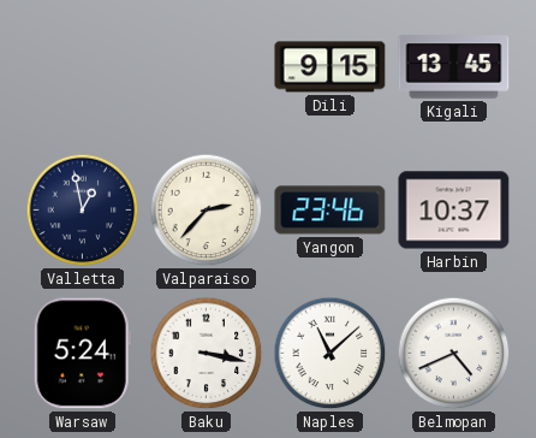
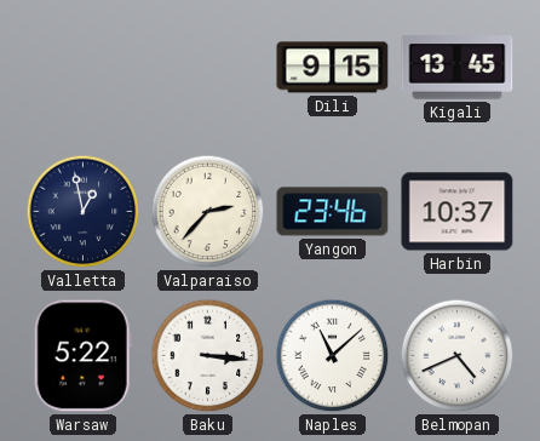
Warsaw: 5:24 -> 5:22 (82, 356)
Baku: 3:17 -> 3:16 (208, 356)
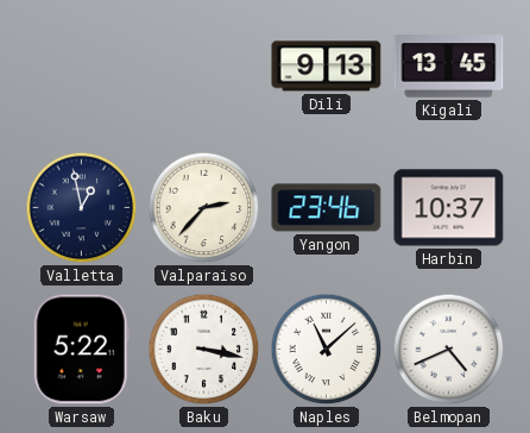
Dili: 9:15 -> 9:13 (327, 67)
Baku: 3:16 -> 3:17 (204, 350)
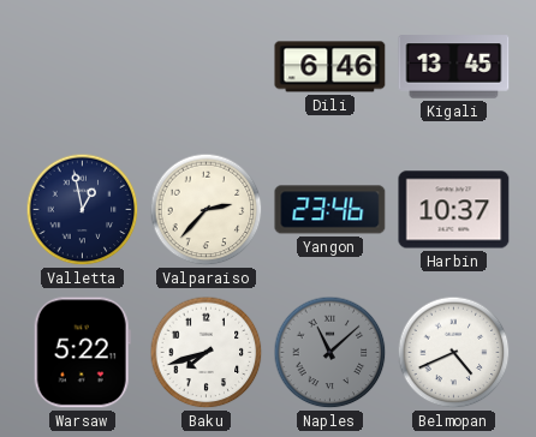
Dili: 9:13 -> 6:46 (330, 67)
Baku: 3:17 -> 7:42 (207, 353)
Naples dial: white -> grey (330, 353)
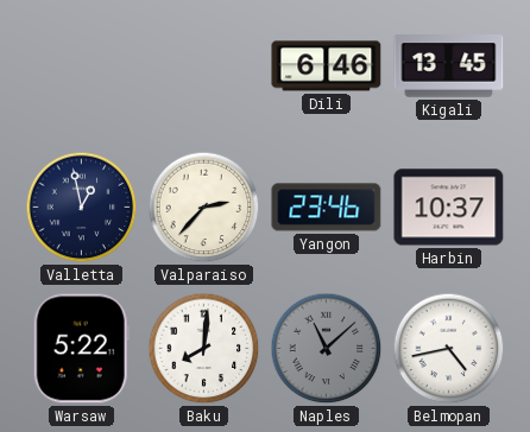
Baku: 7:42 -> 8:01 (204, 349)
Belmopan: 4:41 -> 4:43 (449, 349)
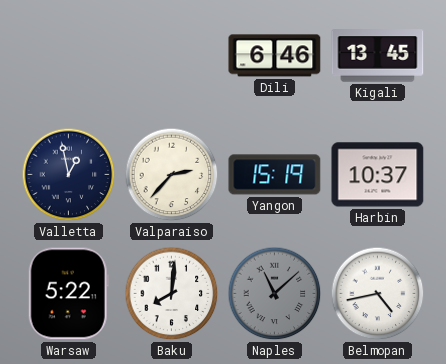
Yangon: 23:46 -> 15:19 (275, 175)
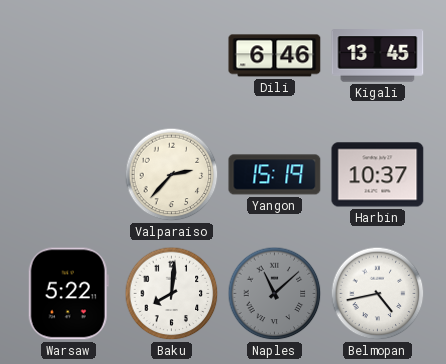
Valletta: 12:58 -> none (69, 175)
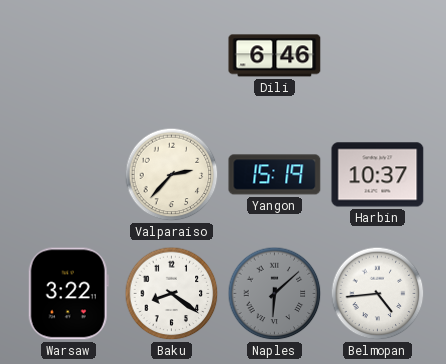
Kigali: 13:45 -> none (378, 56)
Warsaw: 5:22 -> 3:22 (68, 294)
Baku: 8:01 -> 8:21 (172, 294)
Naples: 11:08 -> 6:08 (275, 294)
Belmopan: 4:43 -> 4:44 (378, 294)
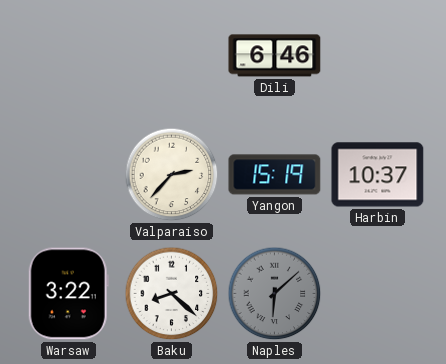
Baku: 8:21 -> 8:22 (172, 294)
Belmopan: 4:44 -> none (378, 294)
